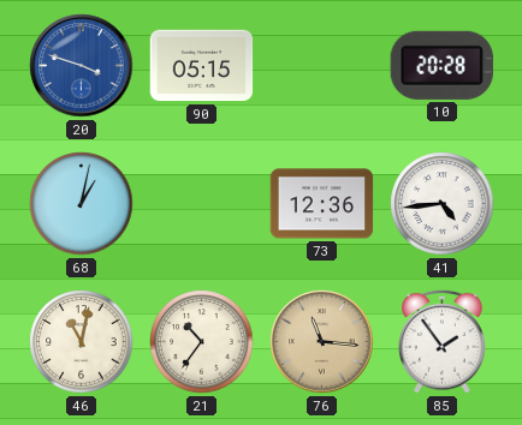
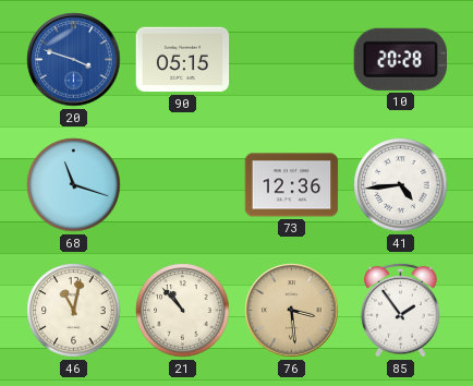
68: 1:02 -> 11:18 (74, 185)
21: 10:36 -> 10:53 (183, 311)
76: 11:16 -> 3:29 (292, 311)
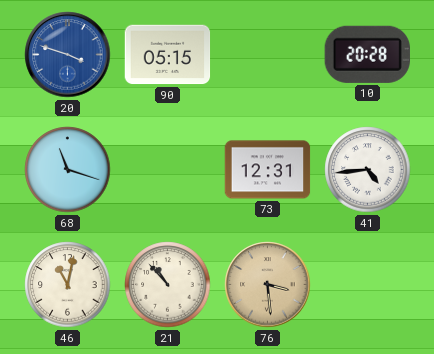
73: 12:36 -> 12:31 (268, 170)
85: 1:54 -> none (401, 310)
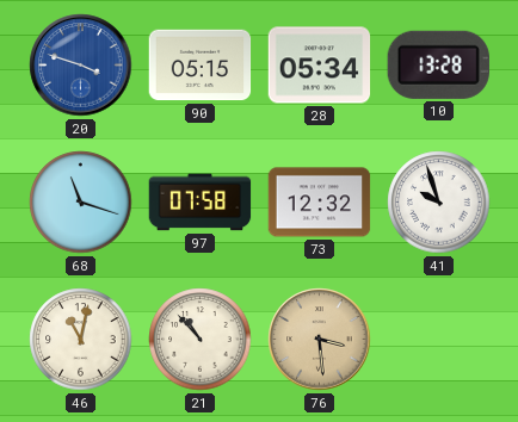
28: none -> 05:34 (320, 66)
10: 20:28 -> 13:28 (438, 64)
97: none -> 07:58 (201, 203)
73: 12:31 -> 12:32 (320, 203)
41: 4:44 -> 9:57 (439, 203)
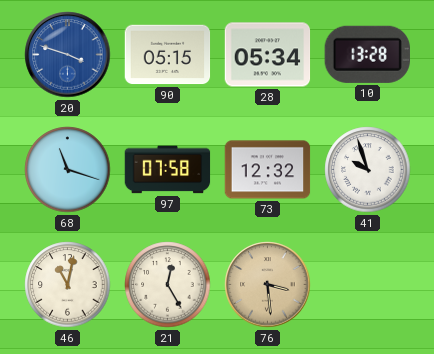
21: 10:53 -> 12:25 (168, 285)
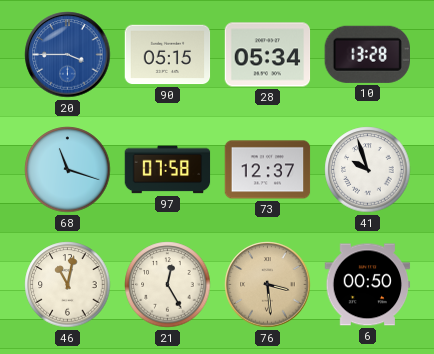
20: 3:48 -> 3:45 (68, 55)
73: 12:32 -> 12:37 (268, 170)
6: none -> 00:50 (368, 285)
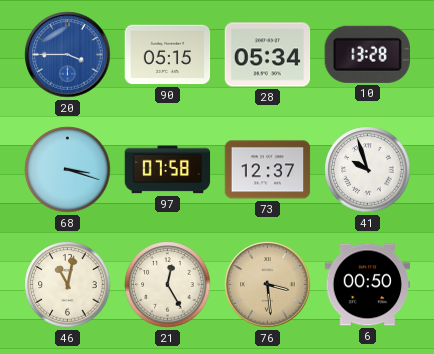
68: 11:18 -> 3:18 (68, 170)
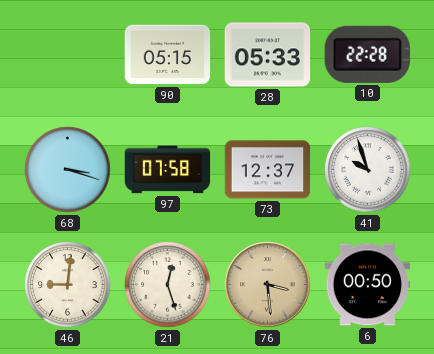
20: 3:45 -> none (68, 55)
28: 05:34 -> 05:33 (268, 55)
10: 13:28 -> 22:28 (367, 54)
46: 11:02 -> 9:01 (68, 285)
21: 12:25 -> 12:27 (168, 285)
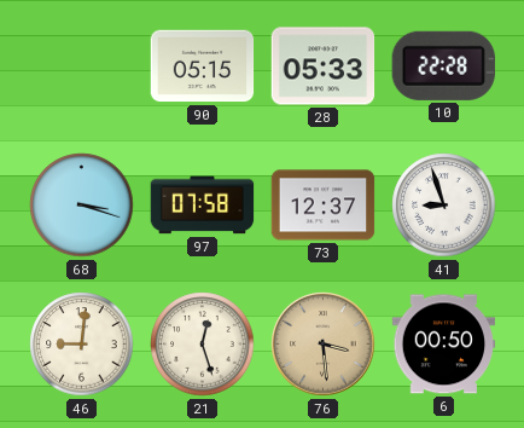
41: 9:57 -> 8:57 (444, 206)
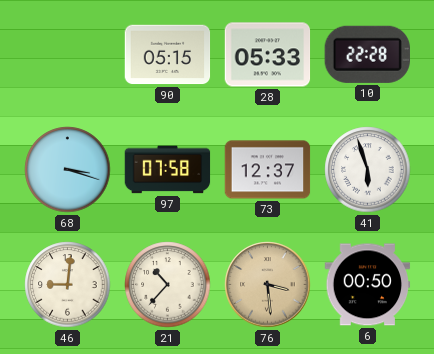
41: 8:57 -> 5:57 (368, 170)
21: 12:27 -> 10:37 (168, 285)
